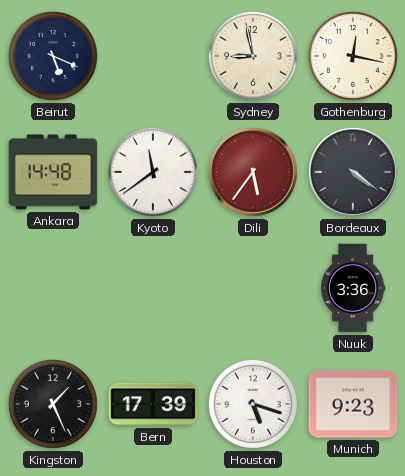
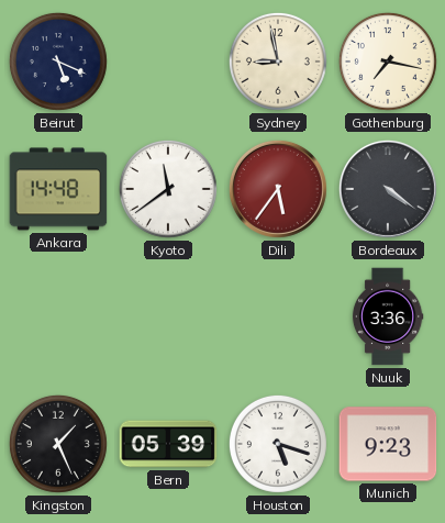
Gothenburg: 12:17 -> 7:17 (388, 62)
Bern: 17:39 -> 05:39 (168, 444)
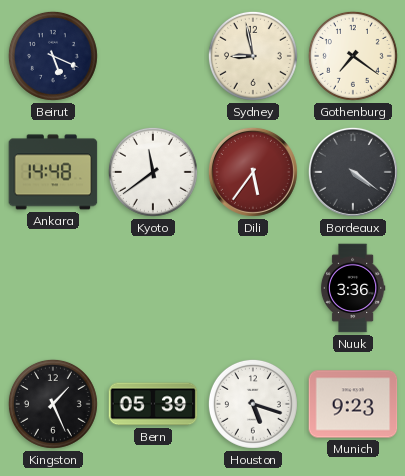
Gothenburg: 7:17 -> 7:21 (353, 56)
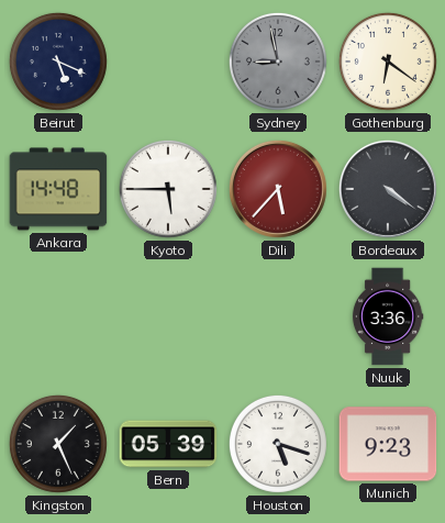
Sydney dial: cream -> grey (278, 62)
Gothenburg: 7:21 -> 6:21 (388, 62)
Kyoto: 11:39 -> 5:45 (168, 189)
Dili: 5:36 -> 5:37 (278, 189)
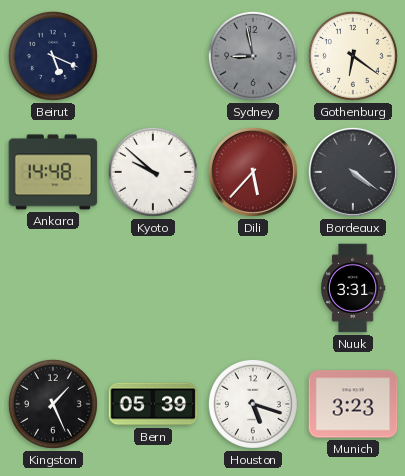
Kyoto: 5:45 -> 9:52 (153, 172)
Nuuk: 3:36 -> 3:31 (353, 288)
Munich: 9:23 -> 3:23 (353, 404)
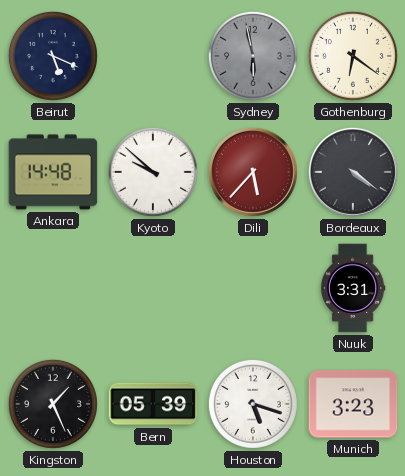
Sydney: 8:58 -> 5:58 (253, 56)
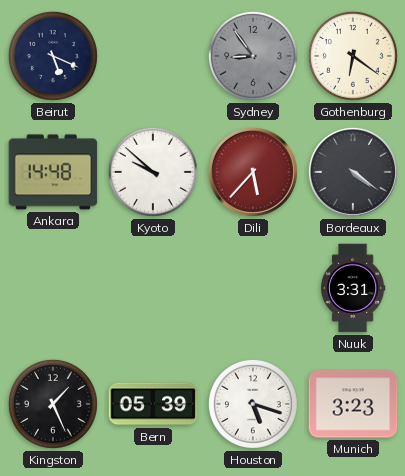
Sydney: 5:58 -> 8:54 (253, 56)
